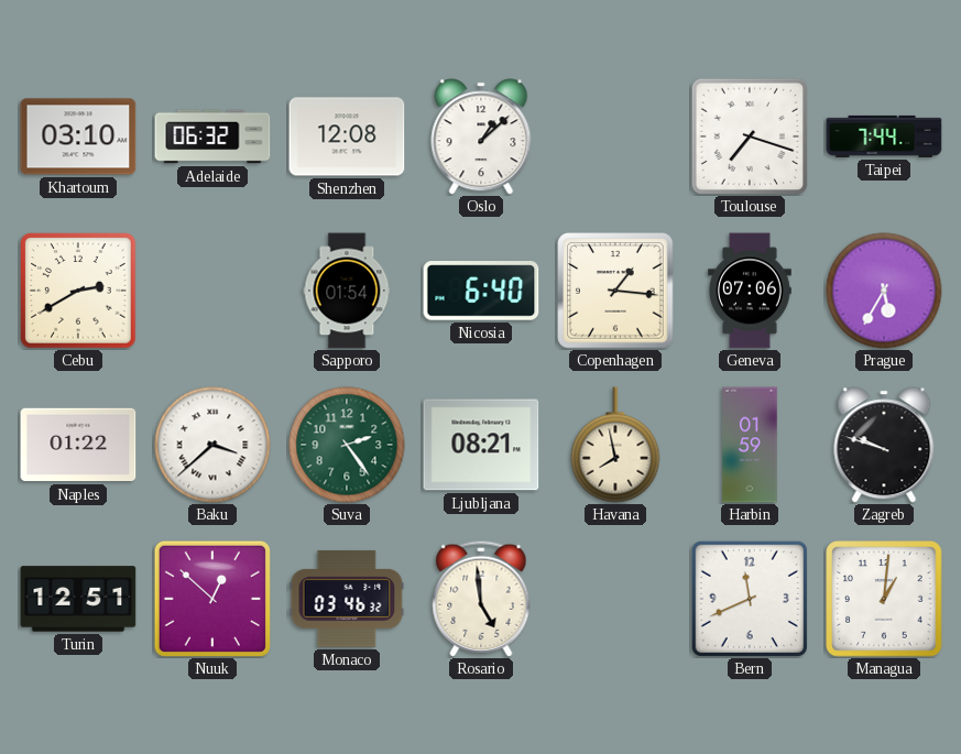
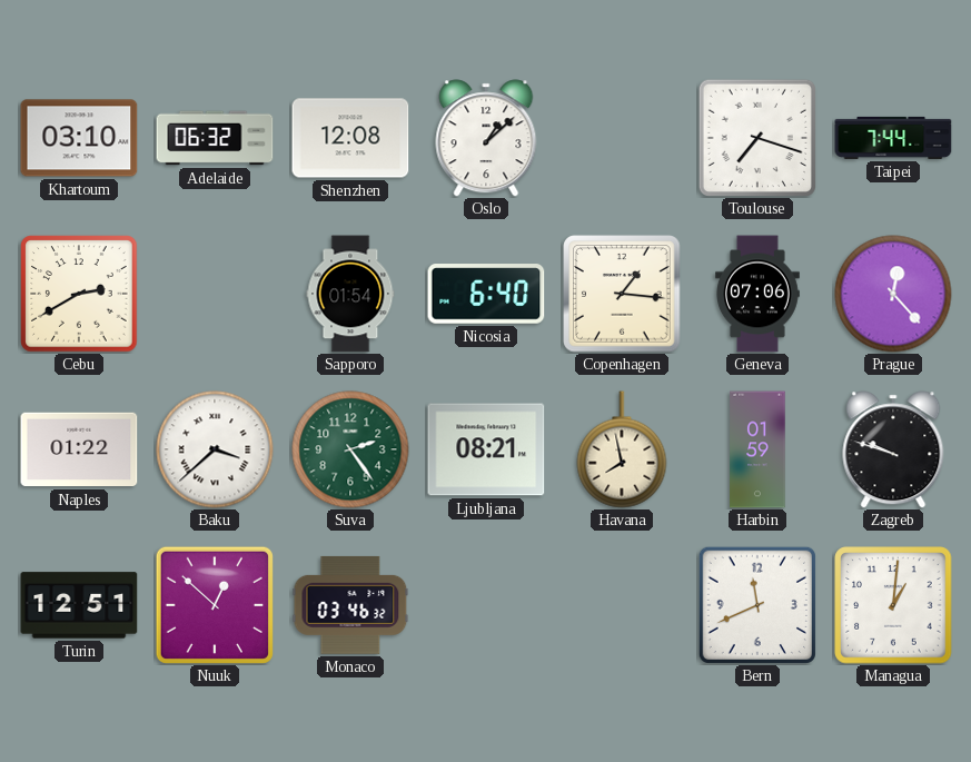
Prague: 5:35 -> 12:23 (893, 294)
Rosario: 4:59 -> none (481, 599)
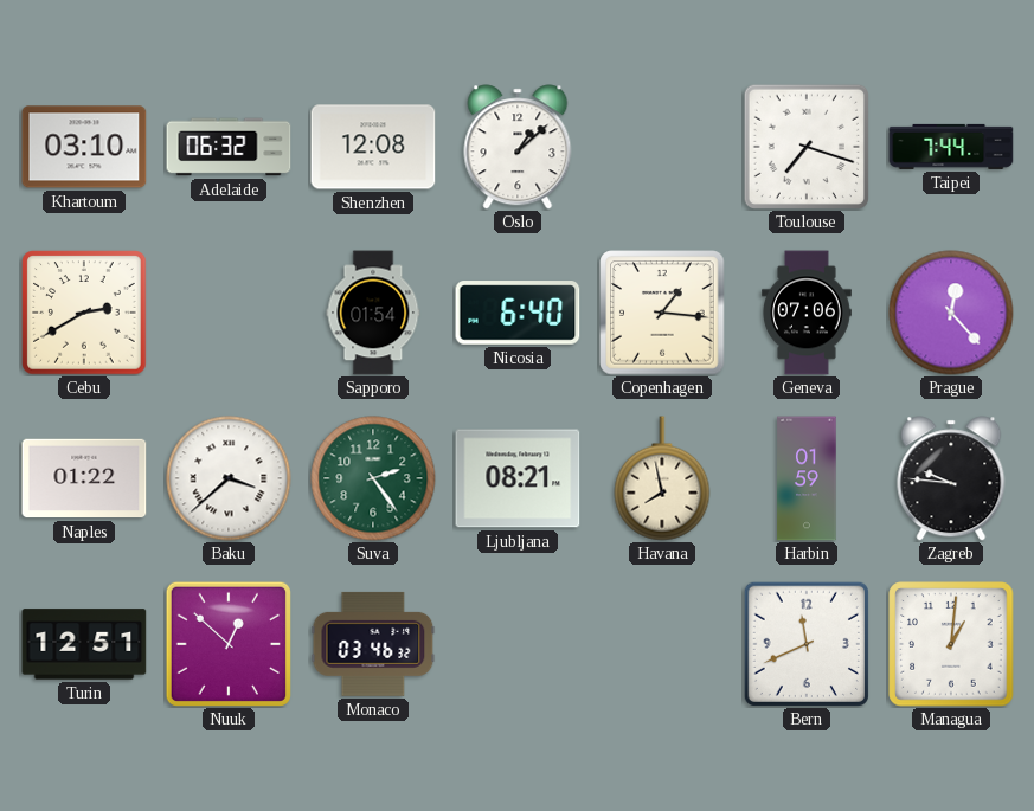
Zagreb: 9:48 -> 9:46 (951, 478)
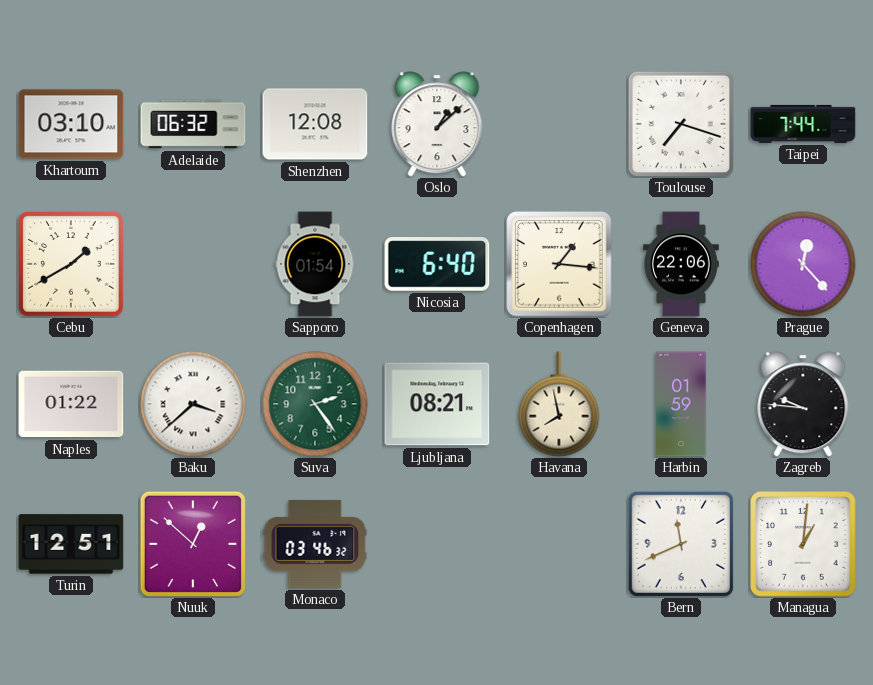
Cebu: 2:40 -> 1:40 (71, 264)
Geneva: 07:06 -> 22:06 (682, 264)
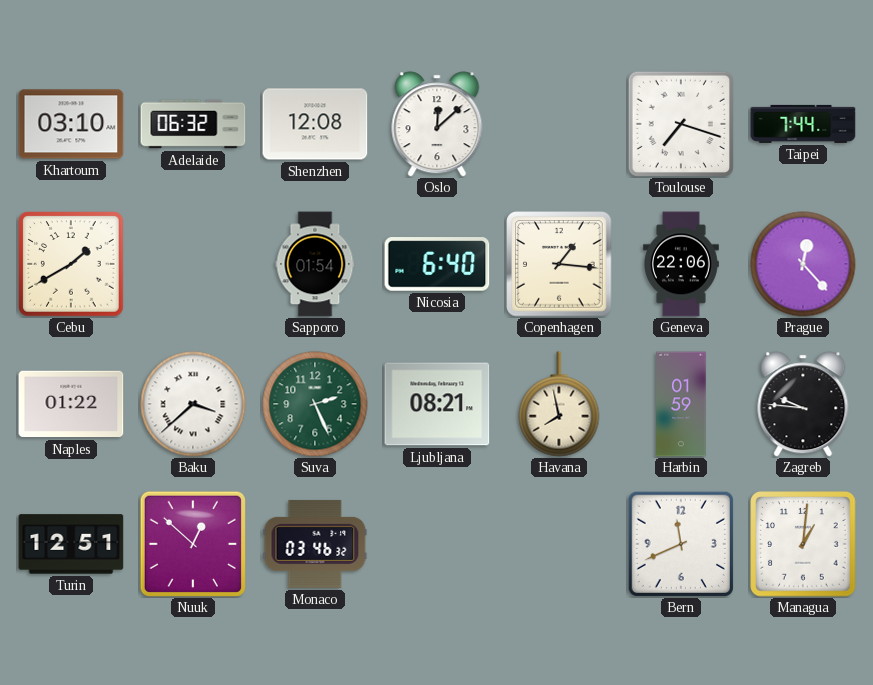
Oslo: 1:08 -> 12:08 (437, 124)
Suva: 2:24 -> 2:26 (315, 404)
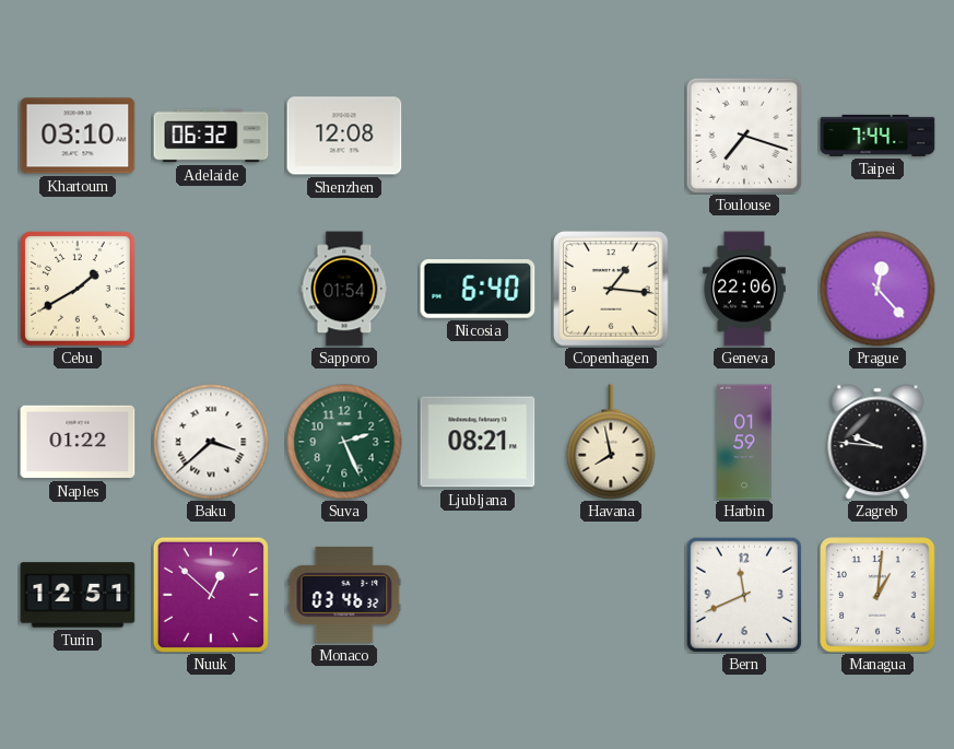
Oslo: 12:08 -> none (437, 124)
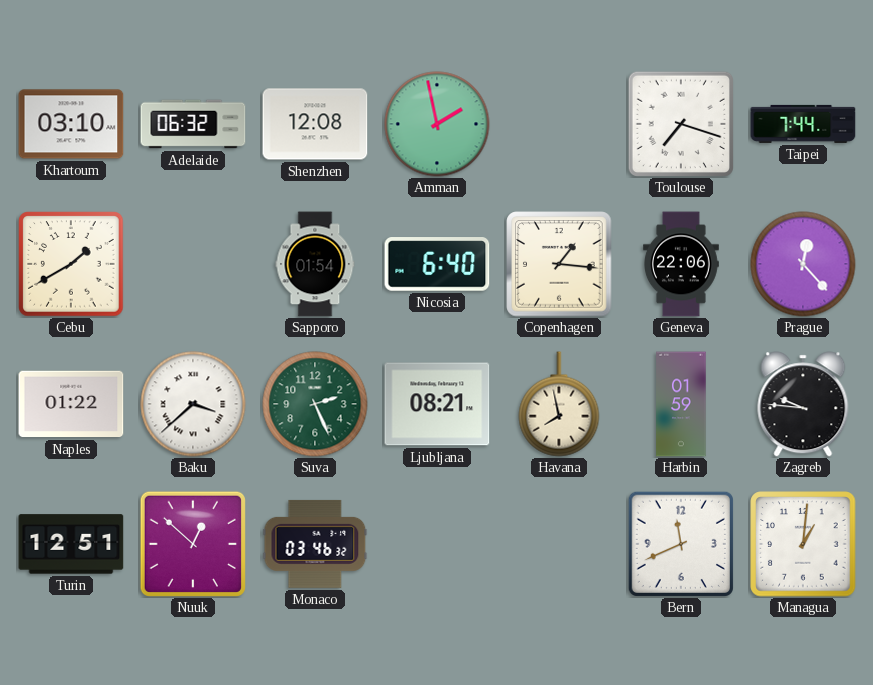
Amman: none -> 1:58 (437, 124)
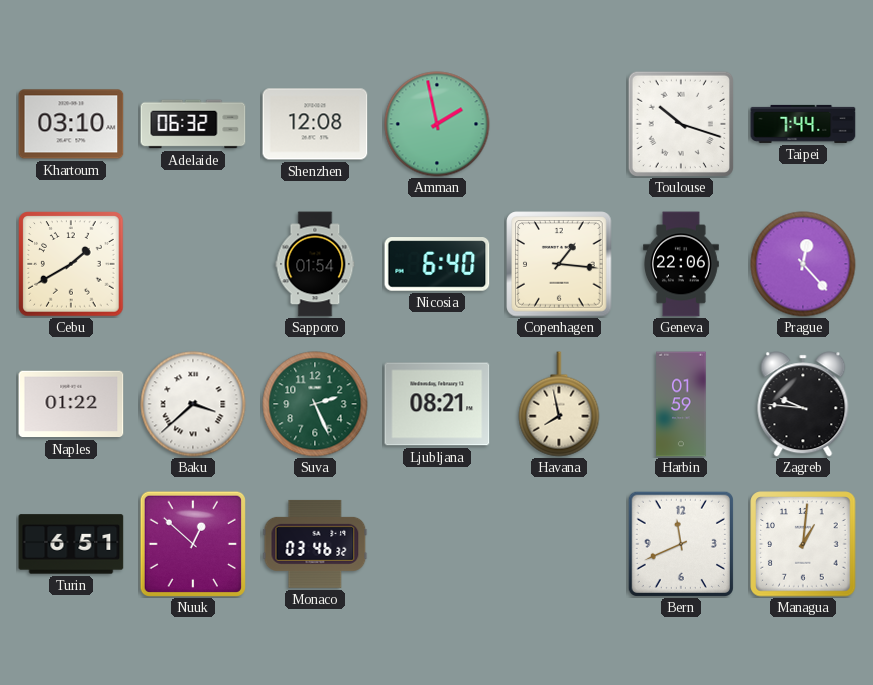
Toulouse: 7:18 -> 10:18 (681, 124)
Turin: 12:51 -> 6:51 (71, 544)
